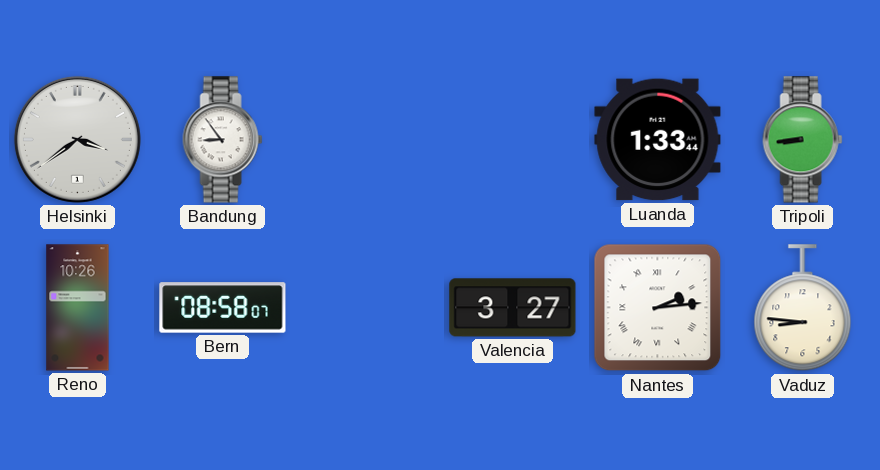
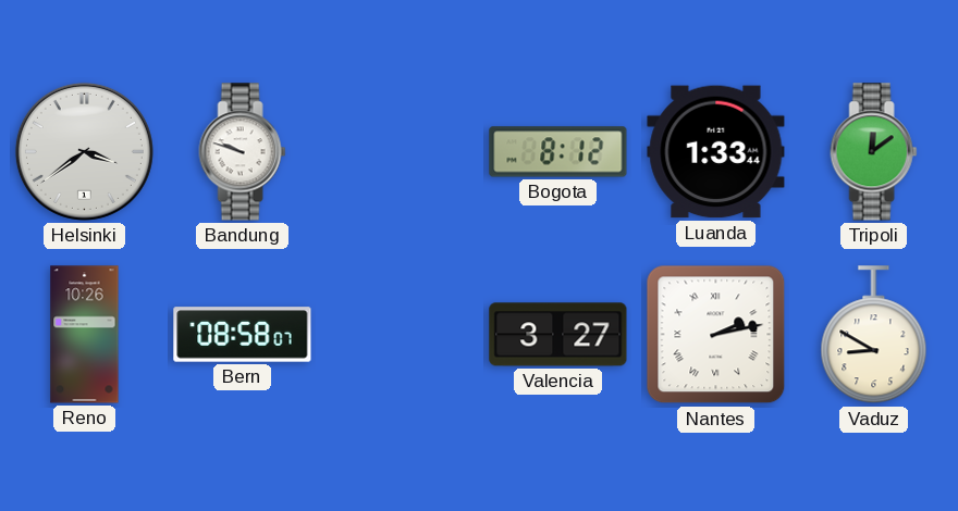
Bandung: 8:54 -> 9:48 (243, 152)
Bogota: none -> 8:12 (558, 152)
Tripoli: 8:44 -> 12:09 (874, 152)
Nantes: 2:14 -> 2:13 (716, 335)
Vaduz: 8:46 -> 8:50 (874, 335)
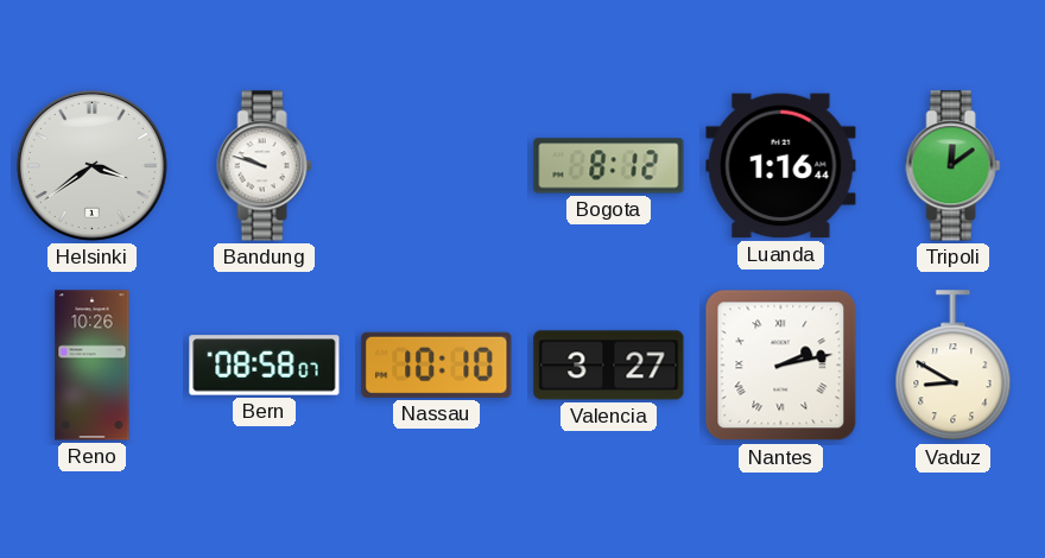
Luanda: 1:33 -> 1:16 (781, 166)
Nassau: none -> 10:10 (437, 364)
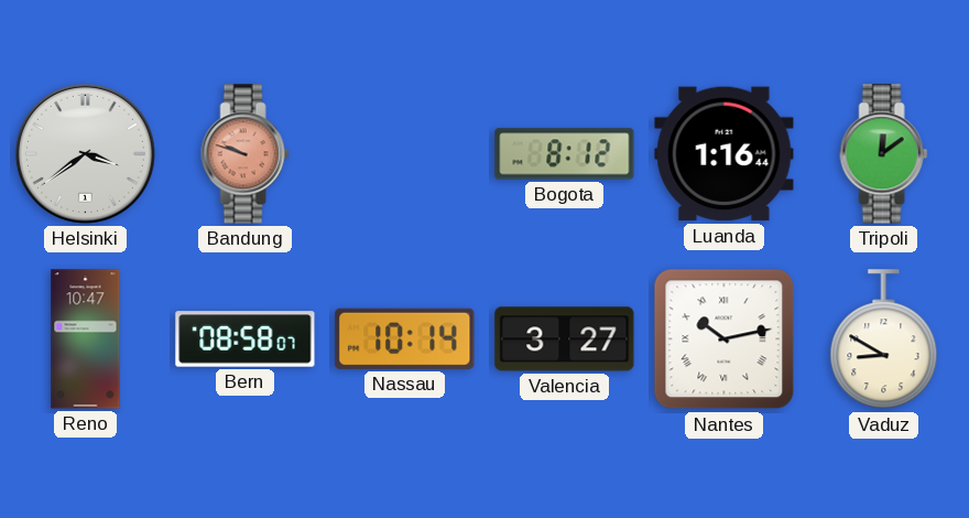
Bandung dial: white -> salmon (246, 154)
Reno: 10:26 -> 10:47 (86, 339)
Nassau: 10:10 -> 10:14 (405, 338)
Nantes: 2:13 -> 10:13 (725, 339)
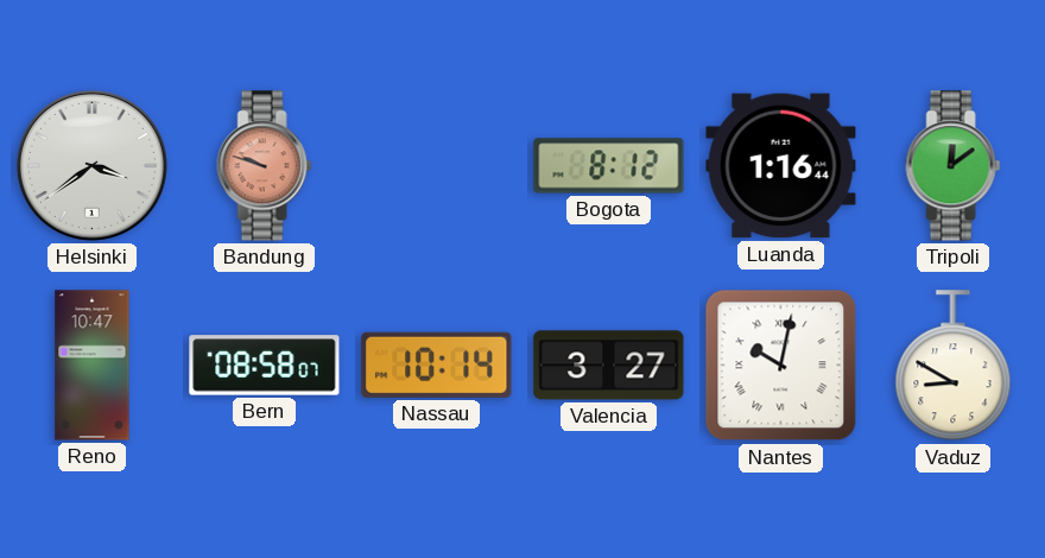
Nantes: 10:13 -> 10:02 (781, 366)
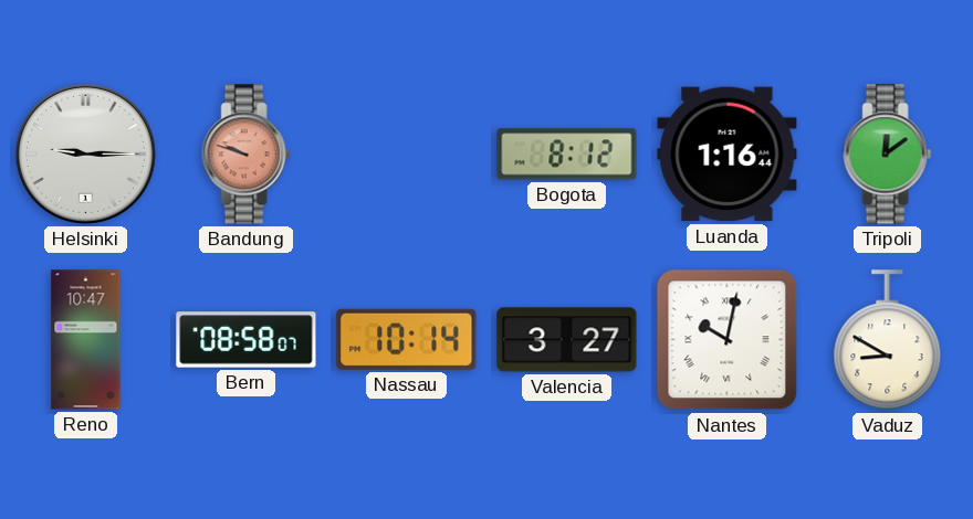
Helsinki: 3:39 -> 9:15 (85, 153)
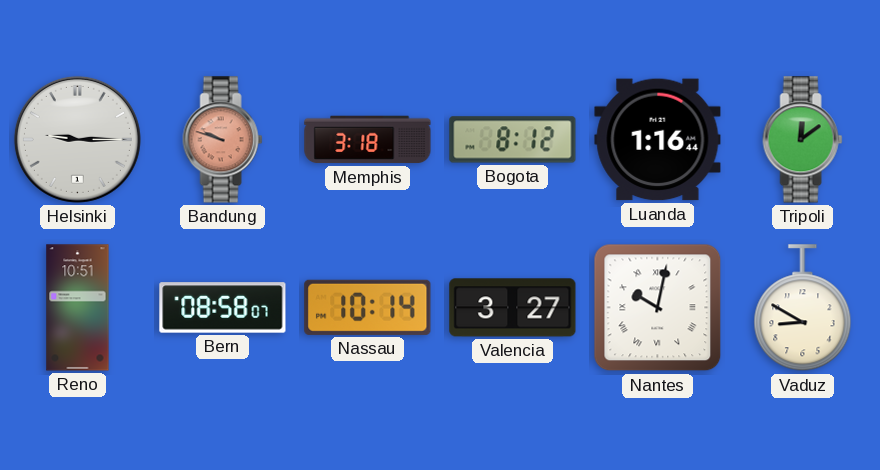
Memphis: none -> 3:18 (368, 140)
Reno: 10:47 -> 10:51 (78, 308)
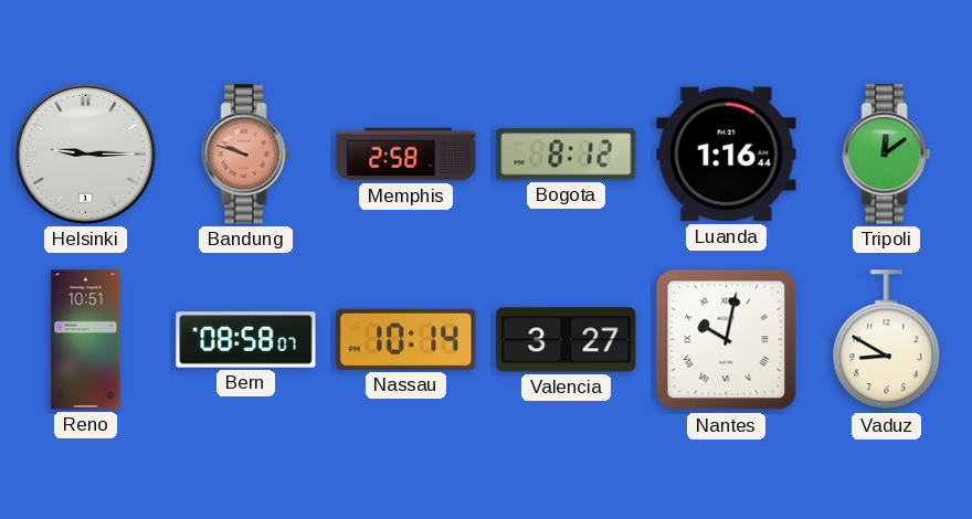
Memphis: 3:18 -> 2:58 (406, 155)
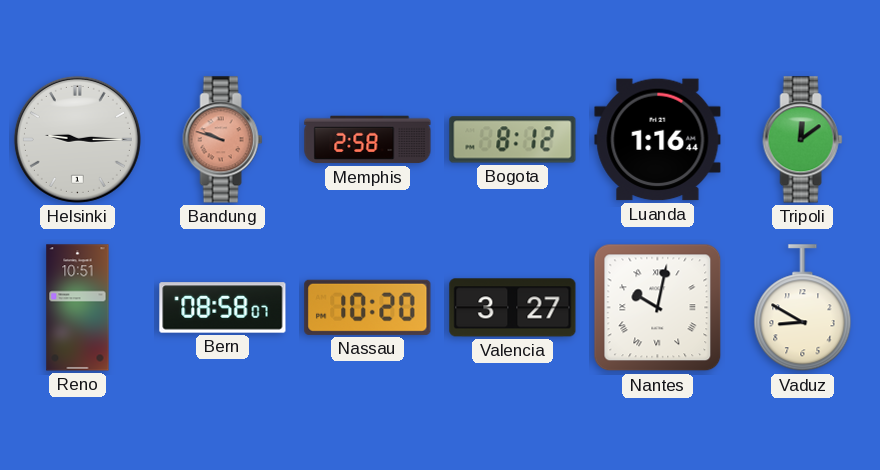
Nassau: 10:14 -> 10:20 (368, 307)
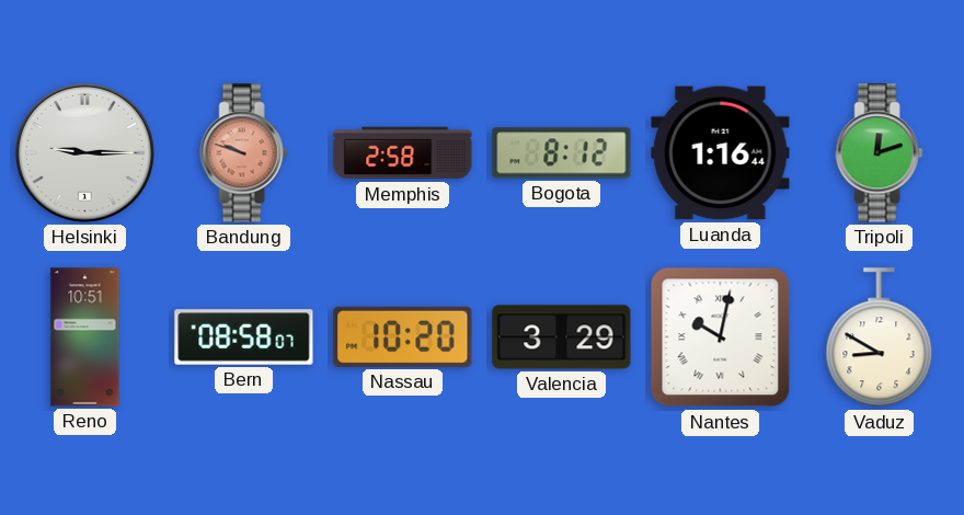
Tripoli: 12:09 -> 12:12 (880, 153)
Valencia: 3:27 -> 3:29 (562, 337)
